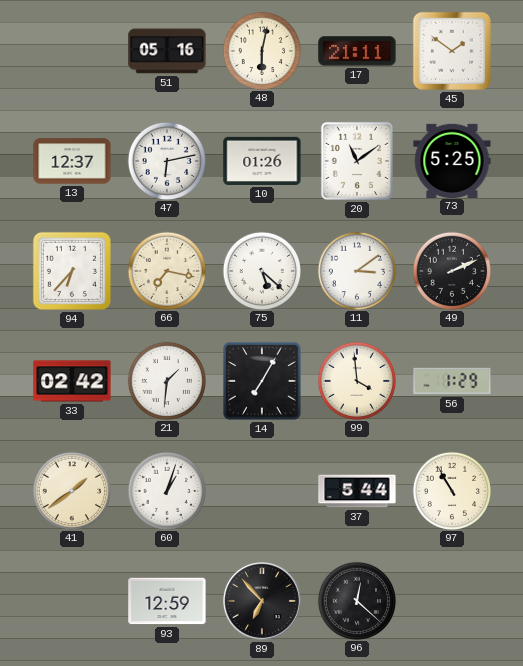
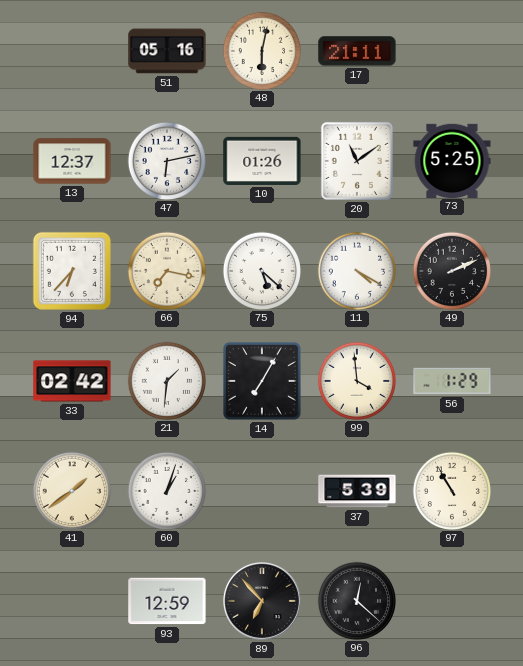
45: 1:51 -> none (452, 51)
11: 3:09 -> 4:20 (356, 270)
37: 5:44 -> 5:39 (357, 491)
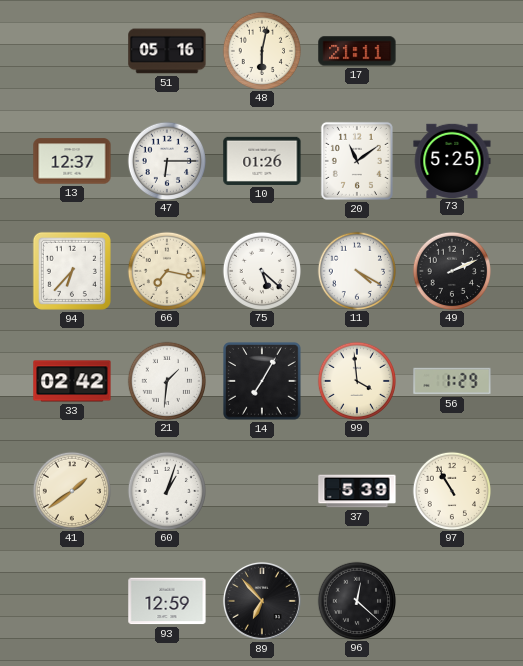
47: 6:13 -> 6:15 (166, 160)
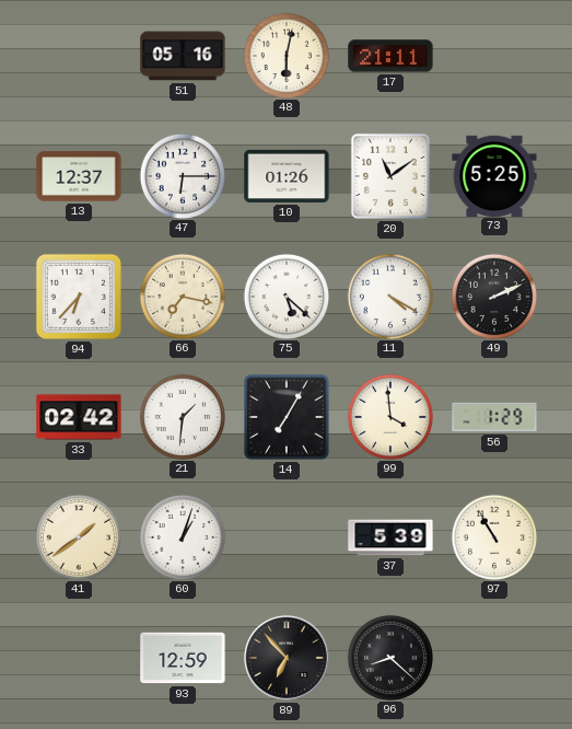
96: 12:22 -> 8:22 (389, 657)
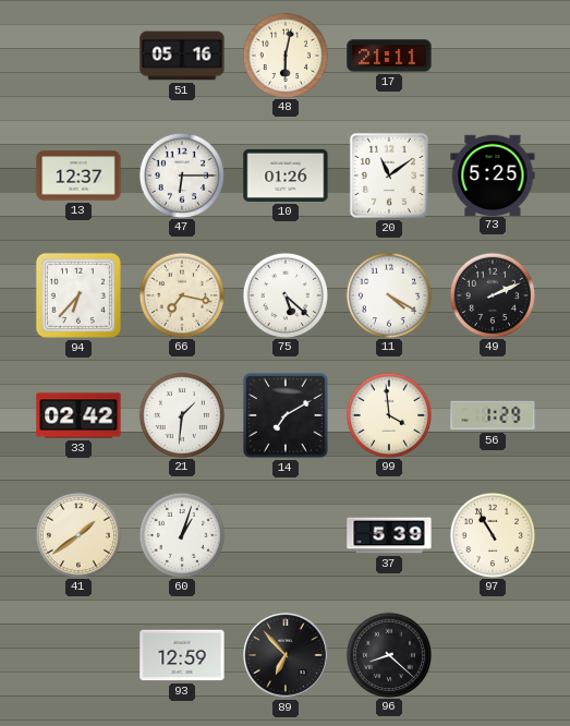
14: 7:05 -> 7:10 (286, 415)
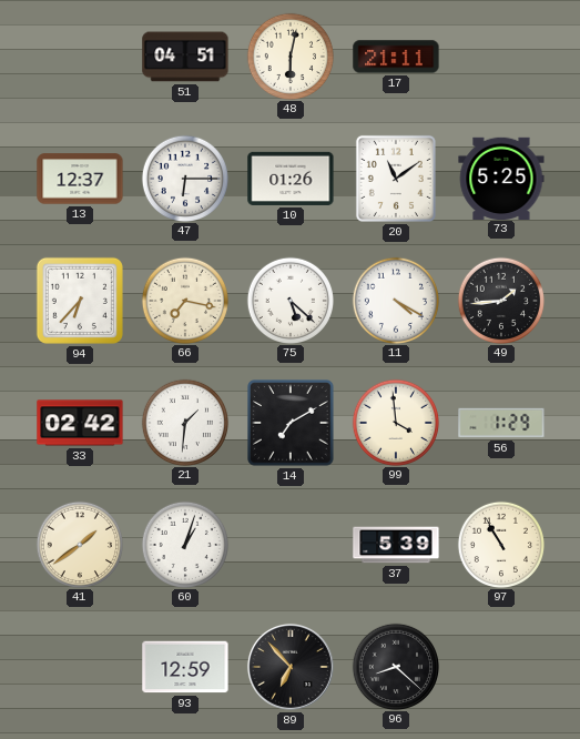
51: 05:16 -> 04:51 (185, 57)
49: 2:11 -> 1:44 (500, 300)
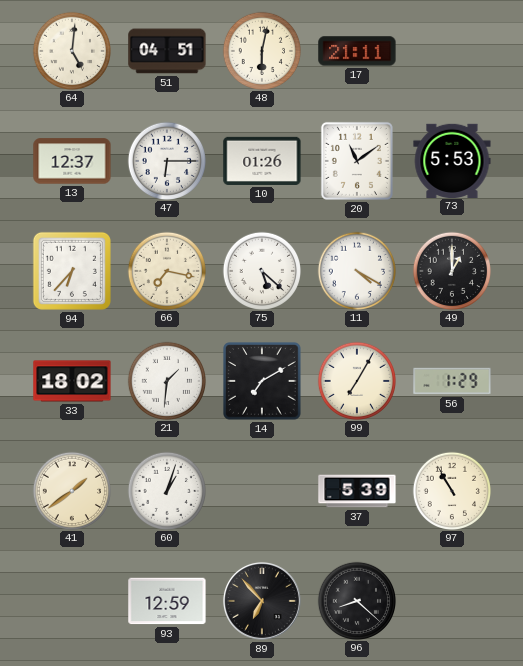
64: none -> 5:01 (71, 50)
73: 5:25 -> 5:53 (452, 160)
49: 1:44 -> 1:00 (451, 270)
33: 02:42 -> 18:02 (72, 381)
99: 3:59 -> 7:05 (356, 380)
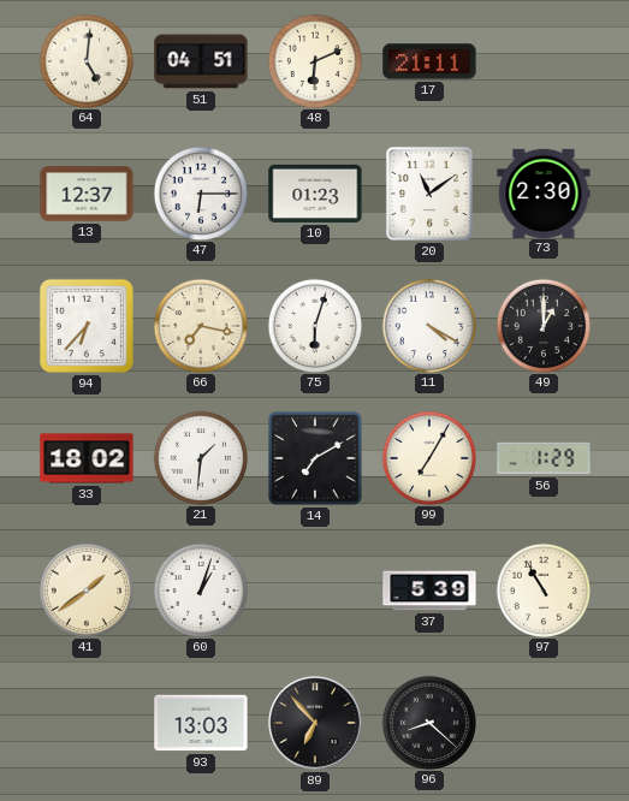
48: 6:02 -> 6:11 (314, 60)
10: 01:26 -> 01:23 (315, 194)
73: 5:53 -> 2:30 (544, 192)
75: 5:22 -> 6:03 (314, 325)
93: 12:59 -> 13:03 (201, 723)
